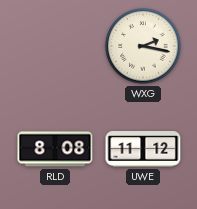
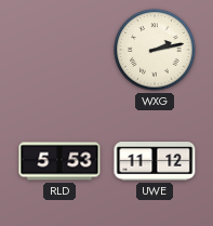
WXG: 2:17 -> 2:13 (155, 50)
RLD: 8:08 -> 5:53 (59, 161)
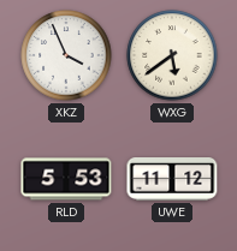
XKZ: none -> 3:56 (66, 55)
WXG: 2:13 -> 5:39 (172, 55)
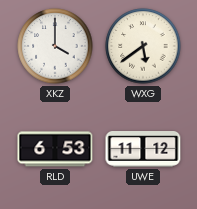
XKZ: 3:56 -> 4:00 (55, 46)
RLD: 5:53 -> 6:53 (55, 149)
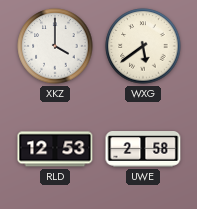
RLD: 6:53 -> 12:53 (55, 149)
UWE: 11:12 -> 2:58 (143, 150)
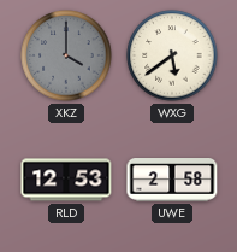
XKZ dial: white -> grey (66, 55)
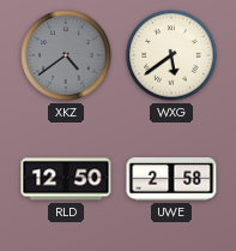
XKZ: 4:00 -> 4:39 (66, 55)
RLD: 12:53 -> 12:50 (66, 179)
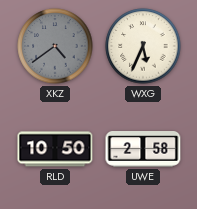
WXG: 5:39 -> 5:34 (143, 46)
RLD: 12:50 -> 10:50 (55, 149)
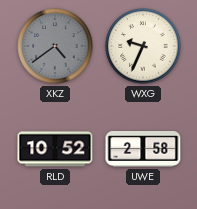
WXG: 5:34 -> 9:34 (143, 46)
RLD: 10:50 -> 10:52 (55, 149)
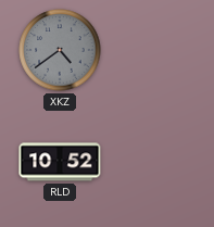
WXG: 9:34 -> none (143, 46)
UWE: 2:58 -> none (143, 150)
